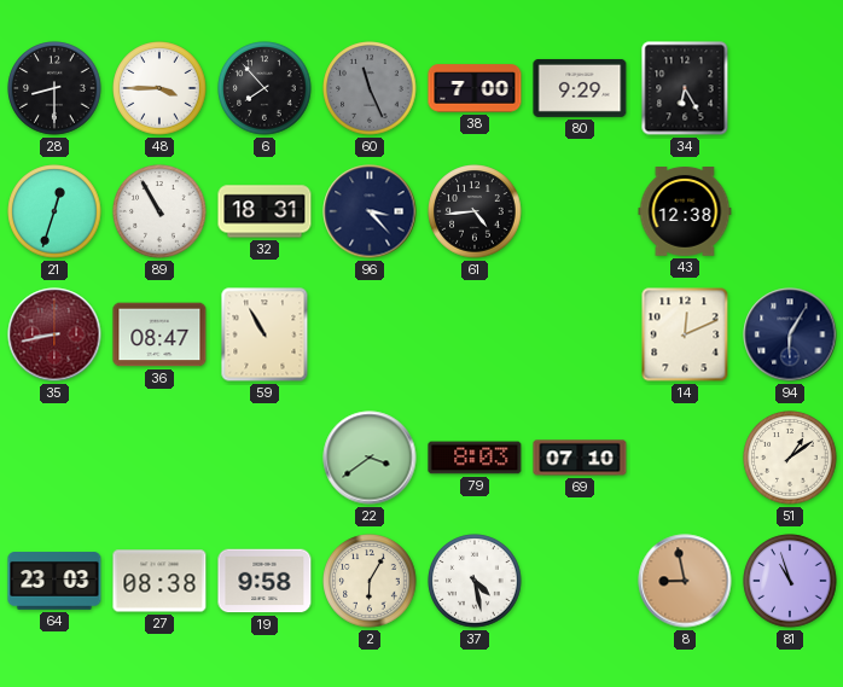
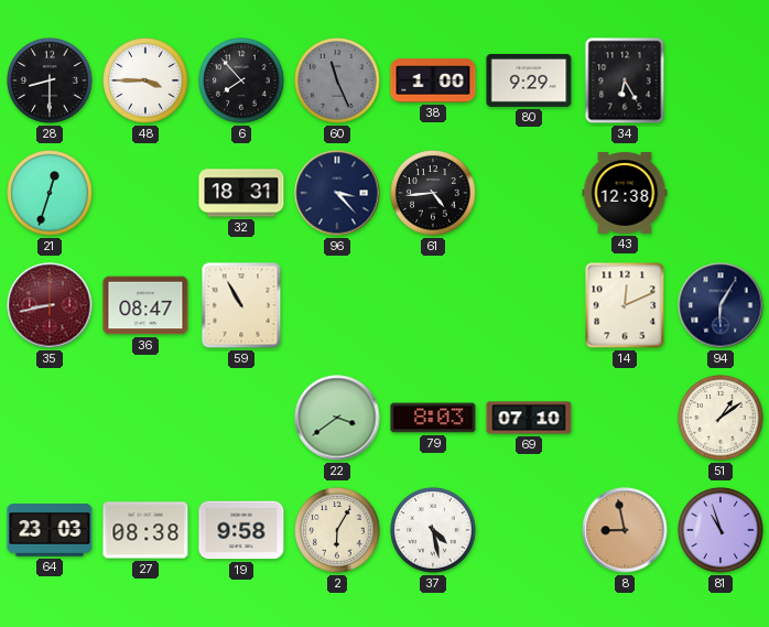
38: 7:00 -> 1:00 (433, 80)
89: 10:55 -> none (159, 211)
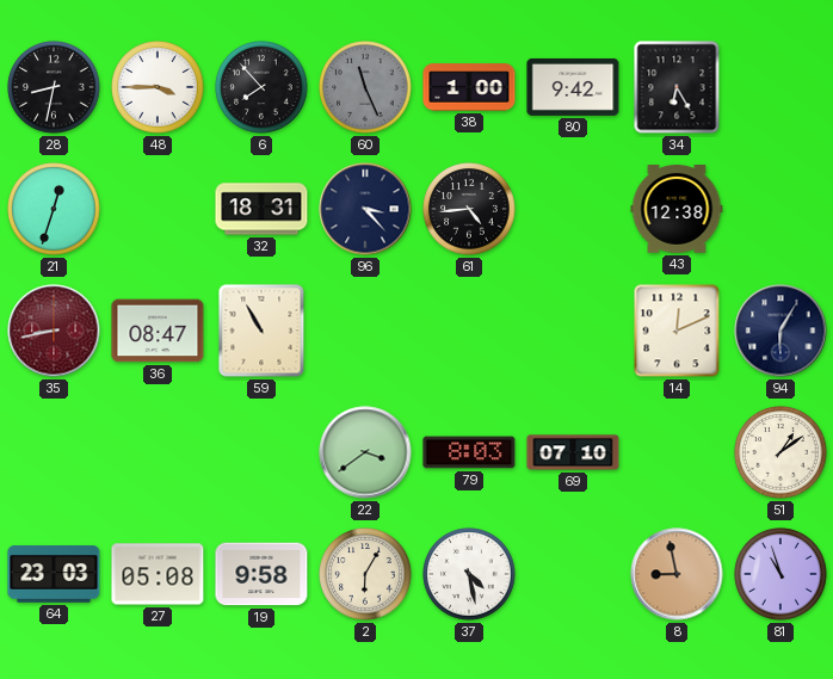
28: 8:30 -> 8:32 (54, 87)
80: 9:29 -> 9:42 (573, 87)
27: 08:38 -> 05:08 (158, 574)
